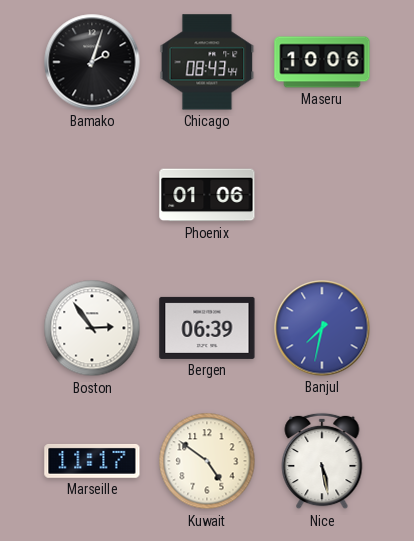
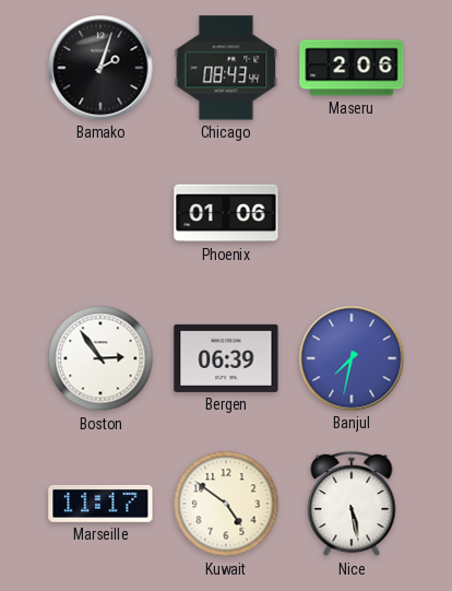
Maseru: 10:06 -> 2:06 (352, 68)
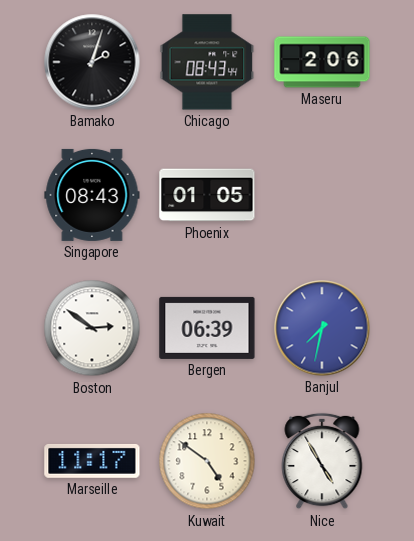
Singapore: none -> 08:43 (92, 195)
Phoenix: 01:06 -> 01:05 (207, 195)
Boston: 2:54 -> 2:51 (92, 328)
Nice: 5:28 -> 4:55 (322, 461)
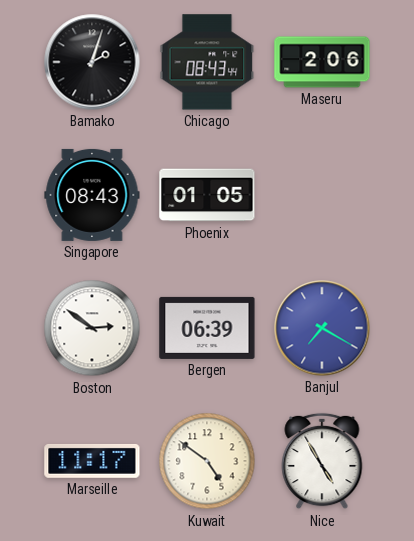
Banjul: 7:32 -> 7:20 (322, 328)
